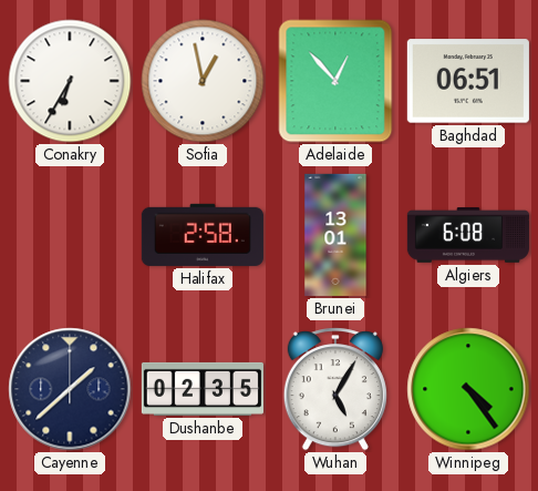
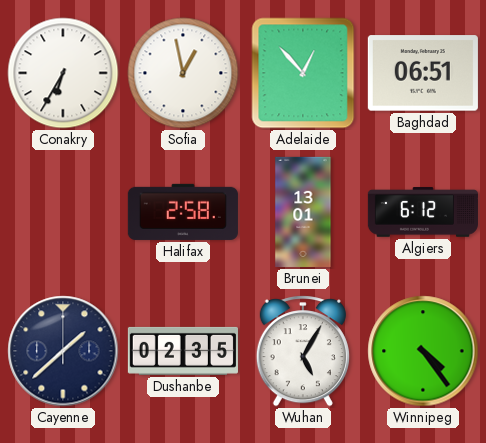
Algiers: 6:08 -> 6:12 (423, 212)
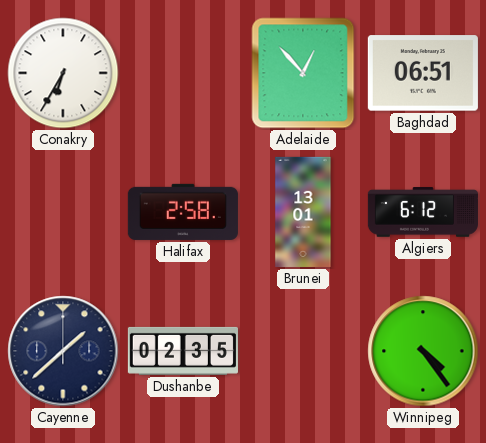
Sofia: 12:58 -> none (183, 73)
Wuhan: 5:05 -> none (303, 351)
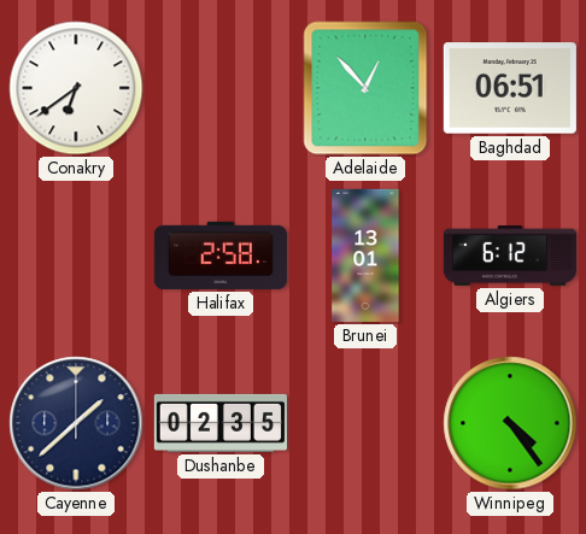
Conakry: 6:35 -> 6:39 (76, 88)
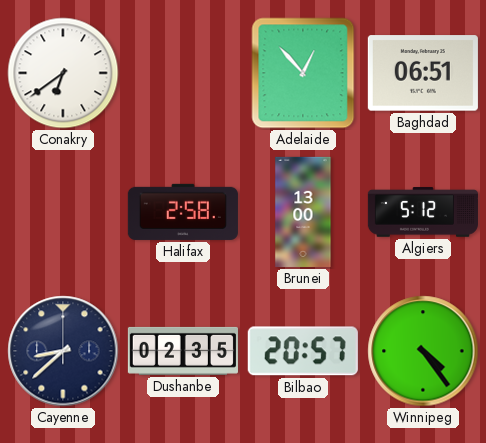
Brunei: 13:01 -> 13:00 (303, 212)
Algiers: 6:12 -> 5:12 (423, 212)
Cayenne: 1:38 -> 8:38 (63, 351)
Bilbao: none -> 20:57 (303, 351)
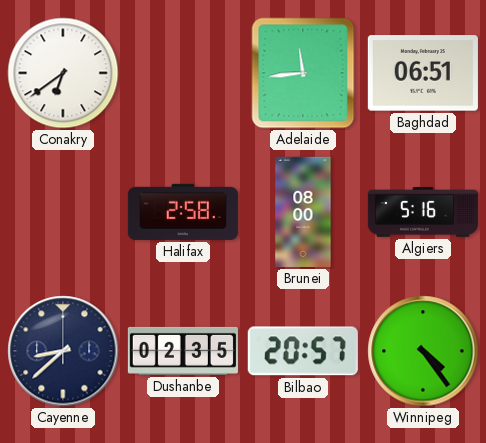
Adelaide: 12:53 -> 11:44 (303, 73)
Brunei: 13:00 -> 08:00 (303, 212)
Algiers: 5:12 -> 5:16 (423, 212)
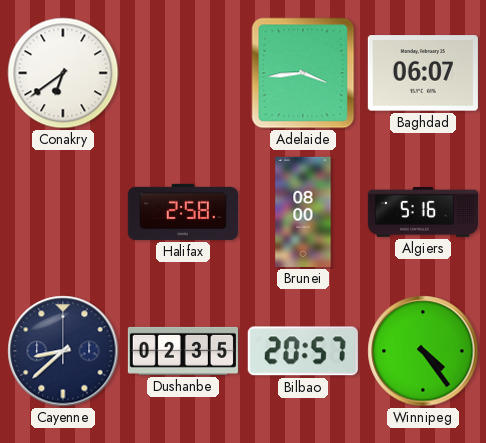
Adelaide: 11:44 -> 3:44 (303, 73)
Baghdad: 06:51 -> 06:07 (423, 73)
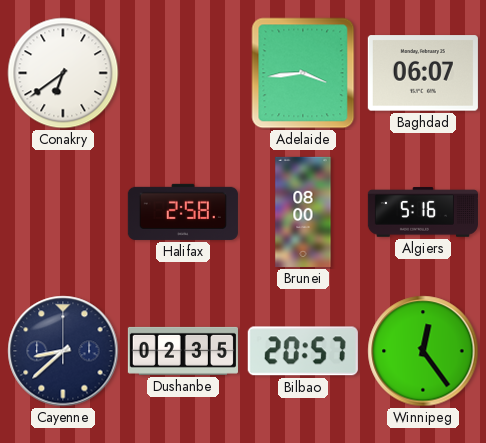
Winnipeg: 4:24 -> 12:24 (423, 351)
